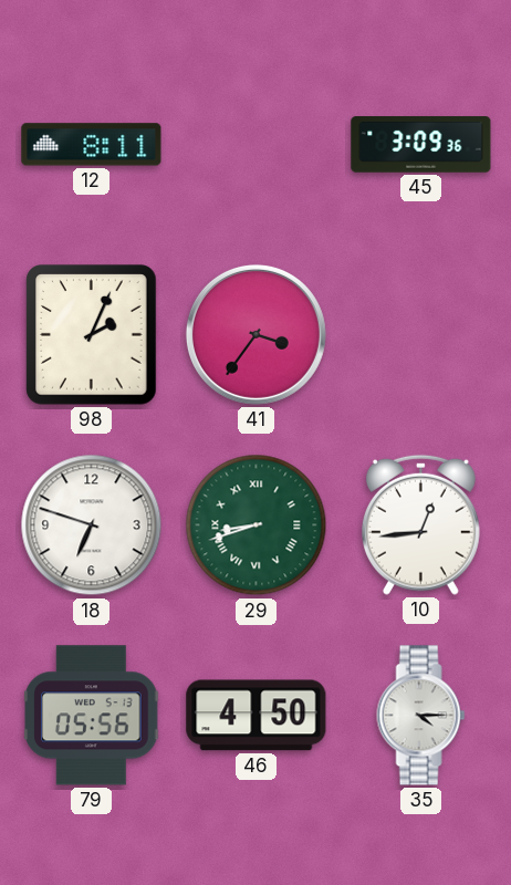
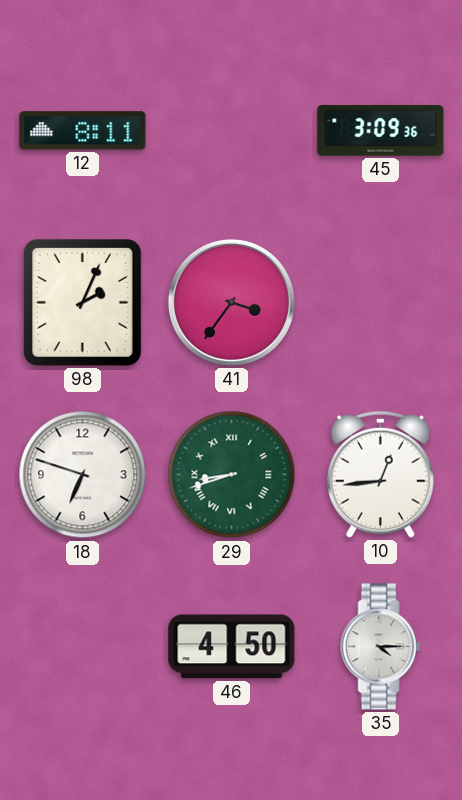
79: 05:56 -> none (92, 716)
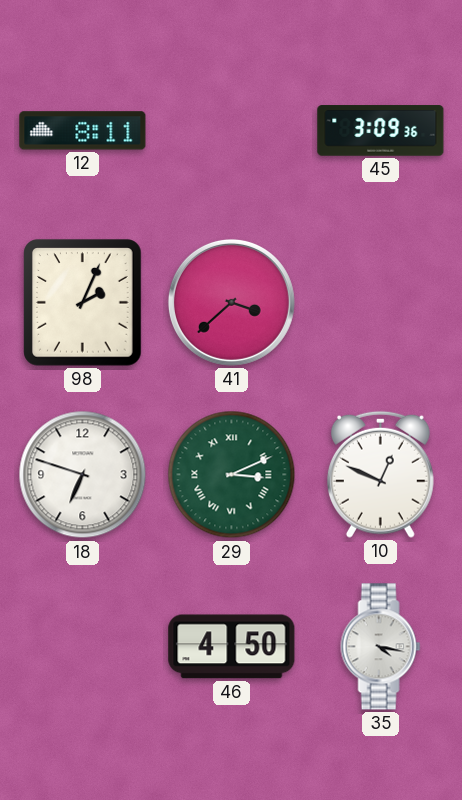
41: 3:36 -> 3:38 (231, 302)
29: 8:42 -> 3:11 (232, 475)
10: 12:44 -> 12:49 (380, 474)
35: 4:15 -> 4:17 (381, 647)
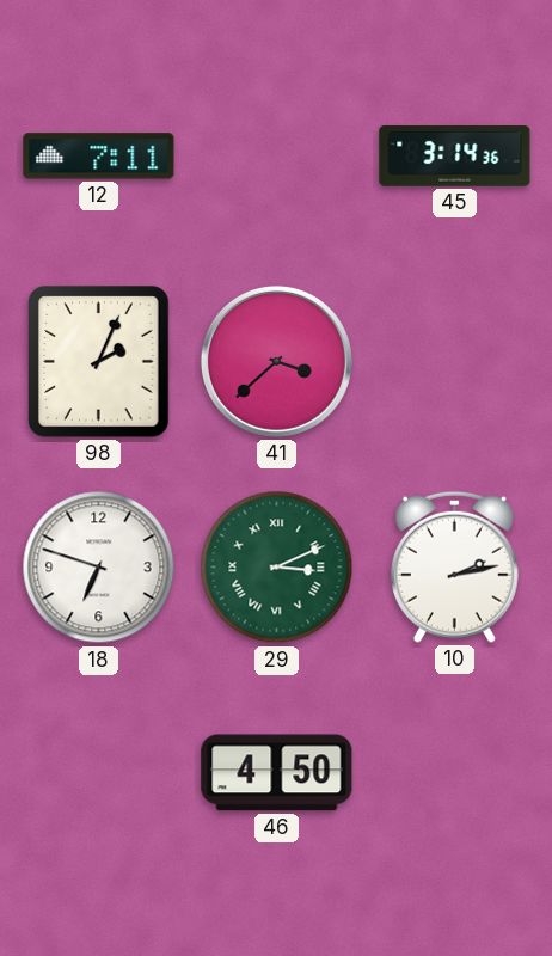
12: 8:11 -> 7:11 (99, 157)
45: 3:09 -> 3:14 (455, 157)
10: 12:49 -> 2:13 (454, 566)
35: 4:17 -> none (381, 647)
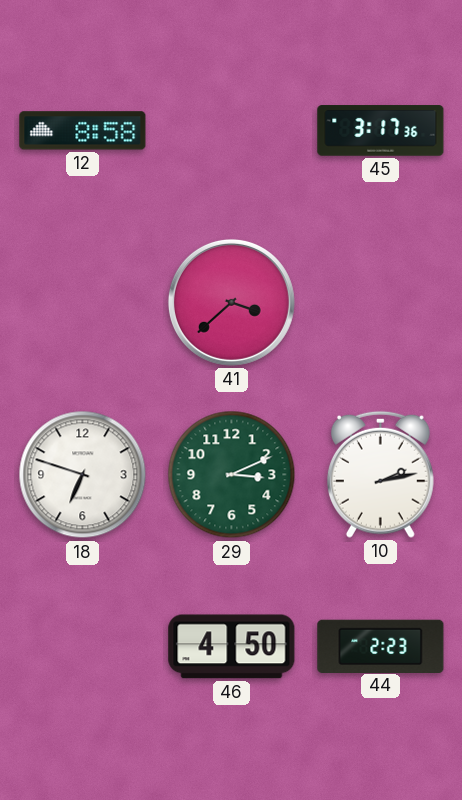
12: 7:11 -> 8:58 (83, 131)
45: 3:14 -> 3:17 (381, 131)
98: 2:04 -> none (99, 362)
29 numerals: Roman -> Arabic (232, 475)
44: none -> 2:23 (381, 646)
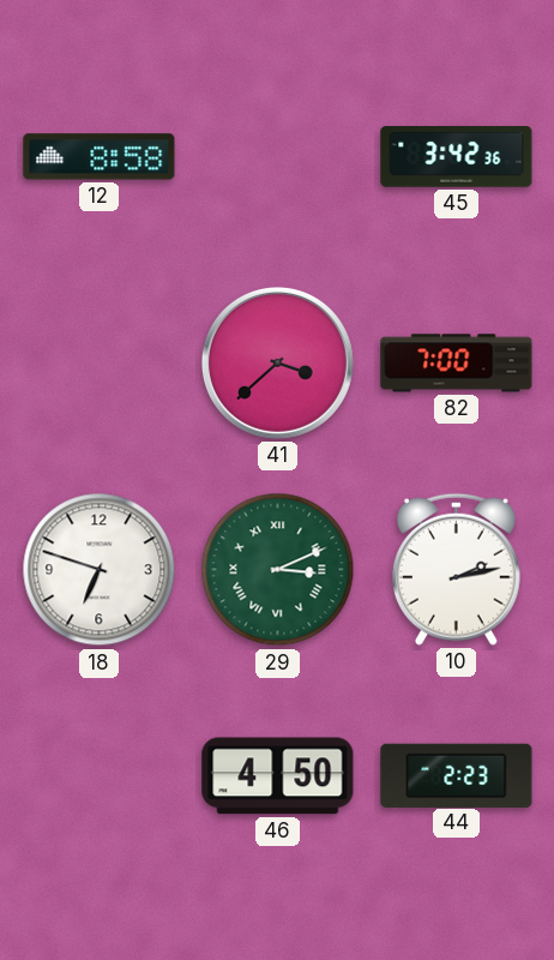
45: 3:17 -> 3:42 (457, 157)
82: none -> 7:00 (457, 364)
29 numerals: Arabic -> Roman (278, 570)
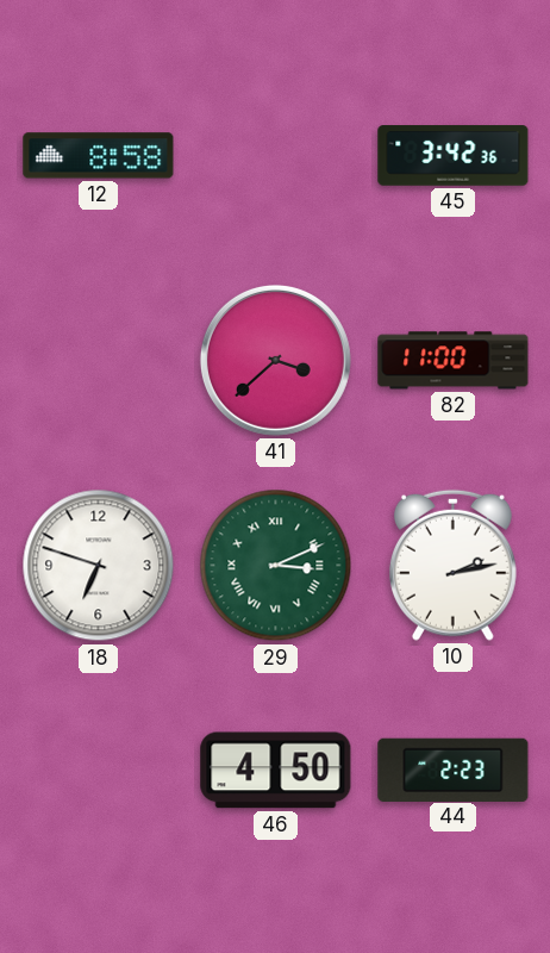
82: 7:00 -> 11:00 (454, 361)
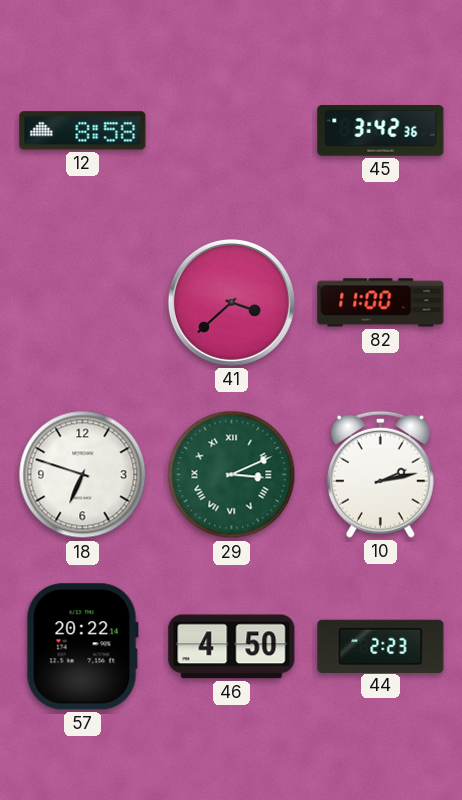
57: none -> 20:22 (82, 647)
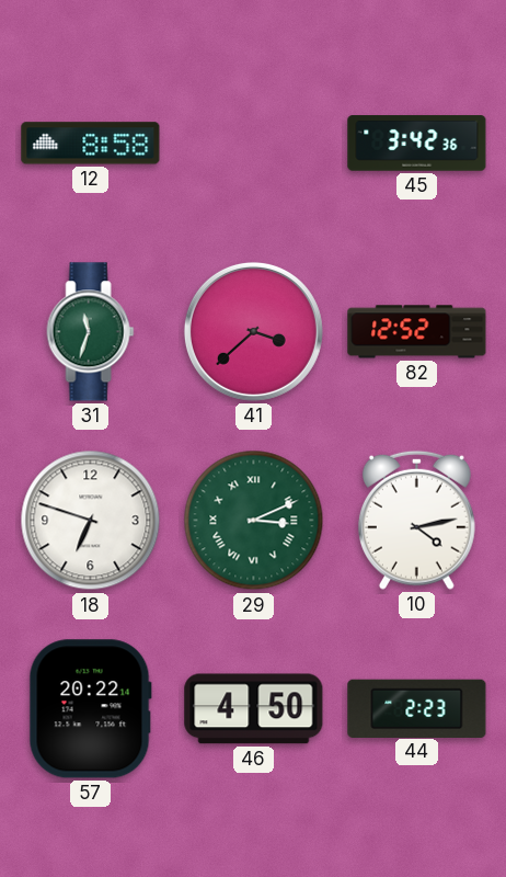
31: none -> 11:33 (91, 332)
82: 11:00 -> 12:52 (417, 332)
10: 2:13 -> 4:13 (416, 520)
